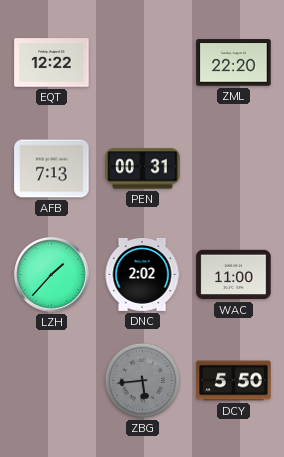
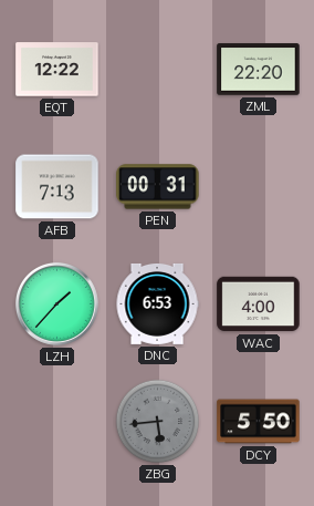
DNC: 2:02 -> 6:53 (157, 303)
WAC: 11:00 -> 4:00 (259, 304)
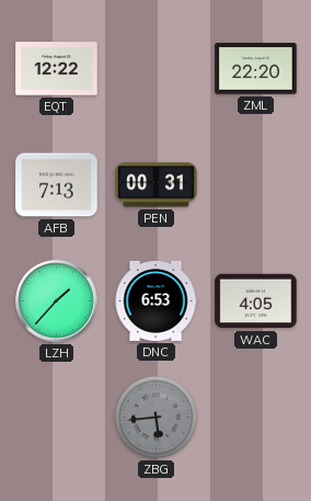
WAC: 4:00 -> 4:05 (256, 301)
DCY: 5:50 -> none (259, 422)
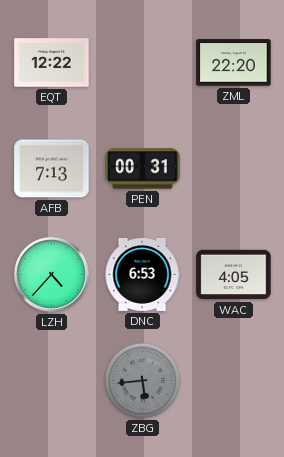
LZH: 1:37 -> 4:37 (51, 274)
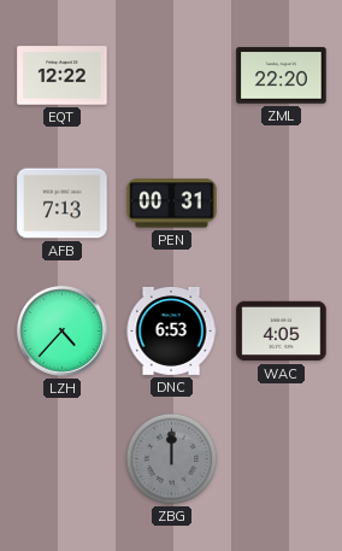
ZBG: 5:44 -> 12:00 (172, 459)
